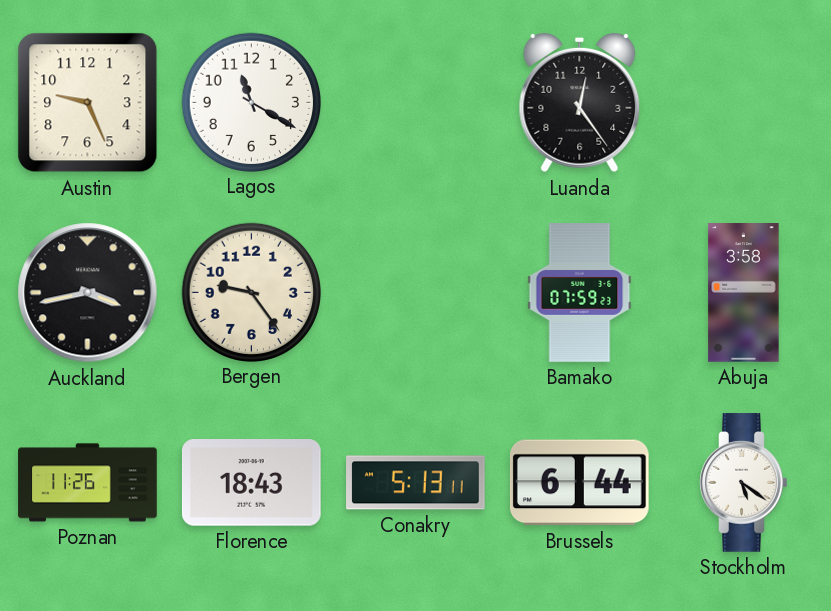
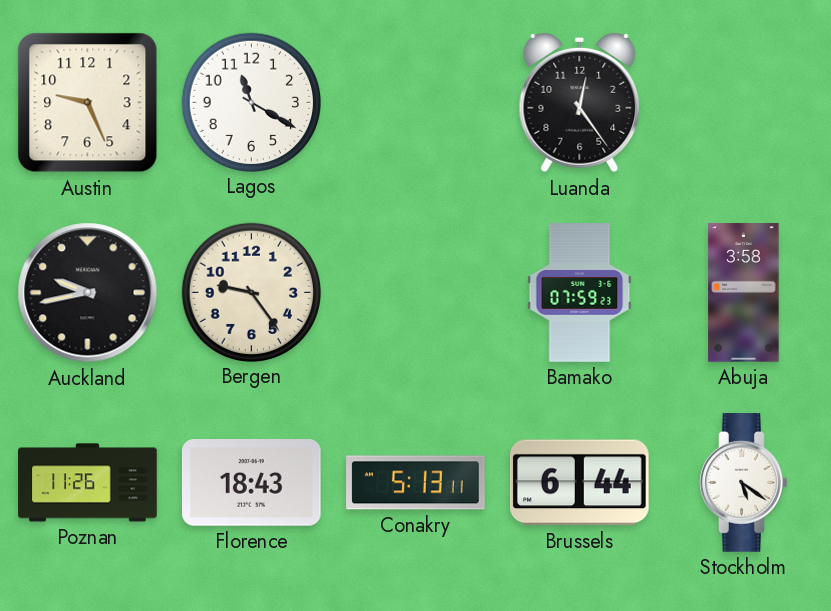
Auckland: 3:43 -> 9:43 (88, 293)
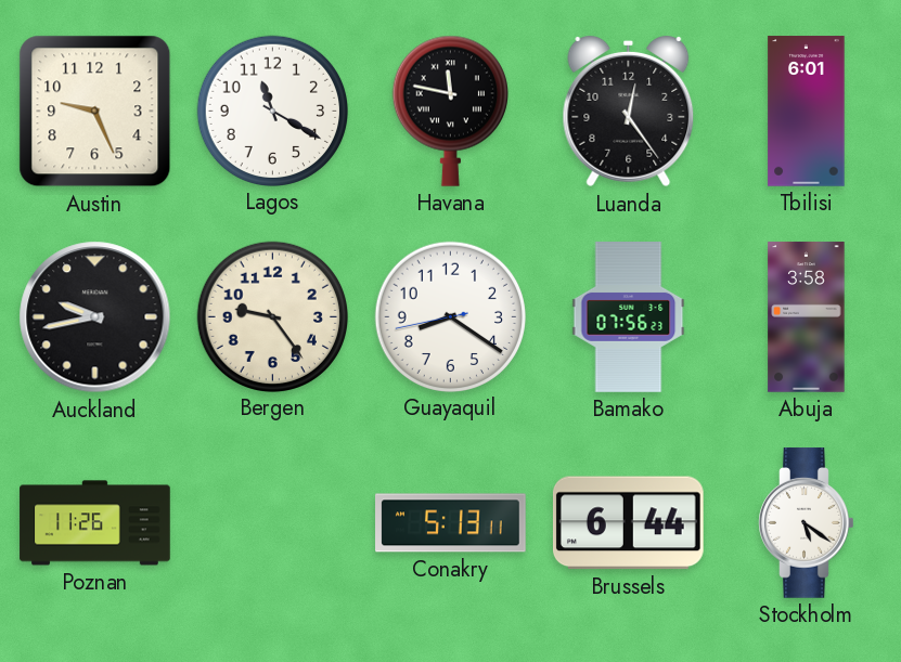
Havana: none -> 11:47 (450, 111)
Tbilisi: none -> 6:01 (807, 112)
Guayaquil: none -> 8:20 (450, 316)
Bamako: 07:59 -> 07:56 (629, 317)
Florence: 18:43 -> none (251, 483)
